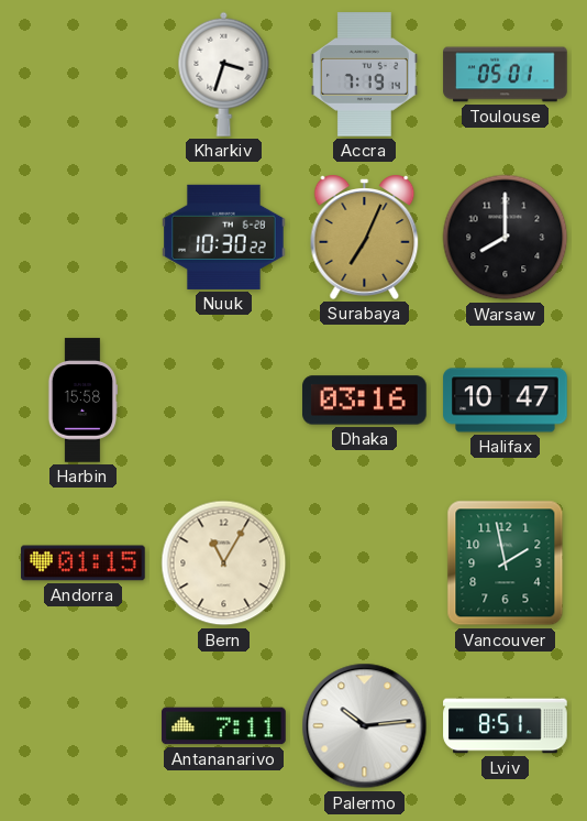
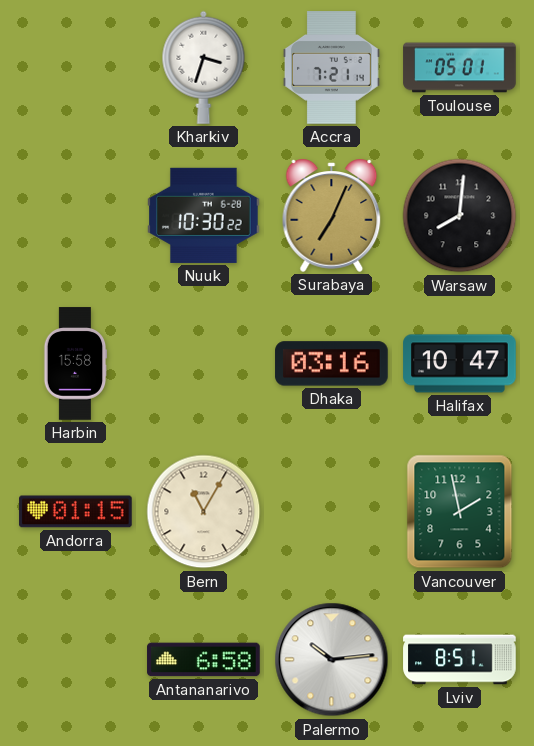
Accra: 7:19 -> 7:21 (331, 68)
Warsaw: 8:00 -> 8:01 (460, 216)
Antananarivo: 7:11 -> 6:58 (204, 660)
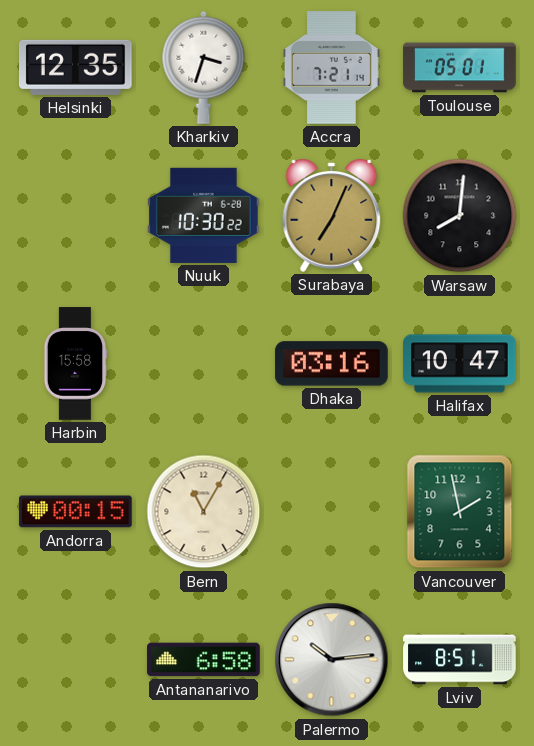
Helsinki: none -> 12:35 (76, 67)
Andorra: 01:15 -> 00:15 (76, 512)
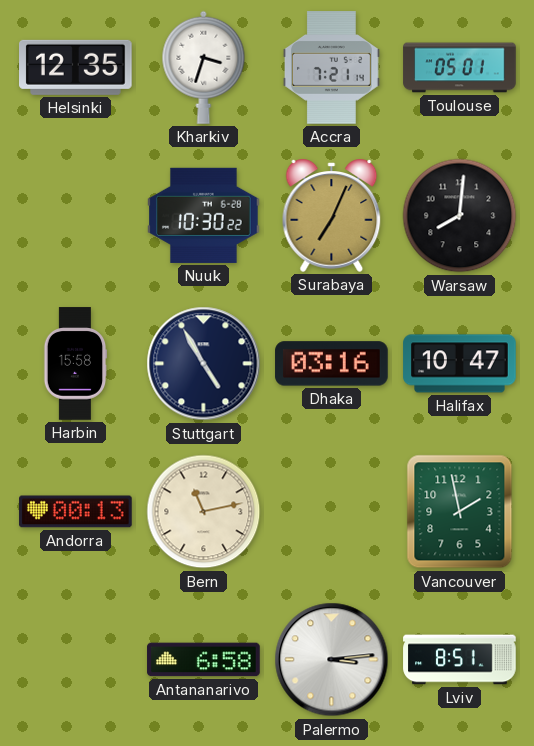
Stuttgart: none -> 4:55 (204, 364)
Andorra: 00:15 -> 00:13 (76, 512)
Bern: 11:05 -> 11:13 (204, 512)
Palermo: 10:14 -> 3:14 (332, 660)
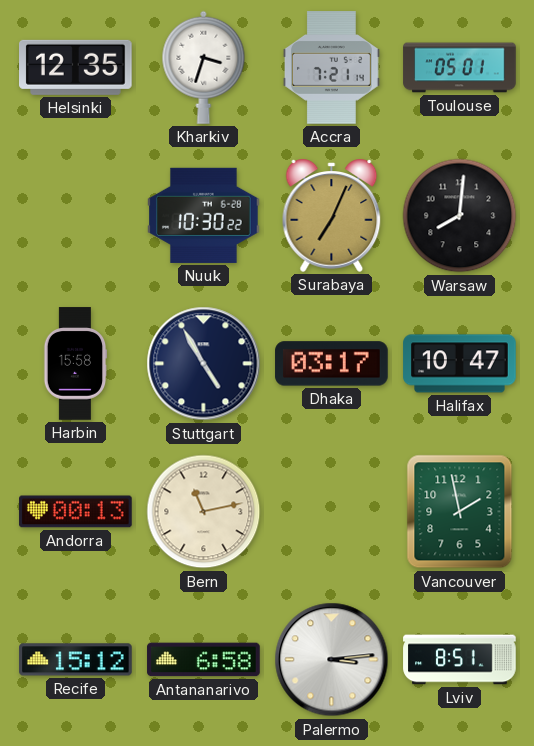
Dhaka: 03:16 -> 03:17 (332, 364)
Recife: none -> 15:12 (76, 660)
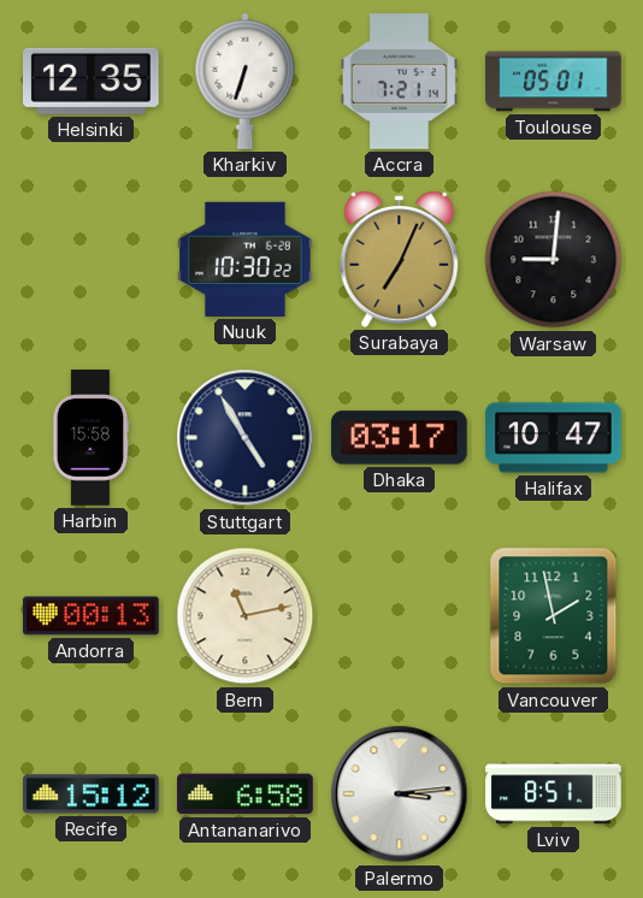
Kharkiv: 3:33 -> 6:33 (246, 81)
Warsaw: 8:01 -> 9:01 (554, 260)
